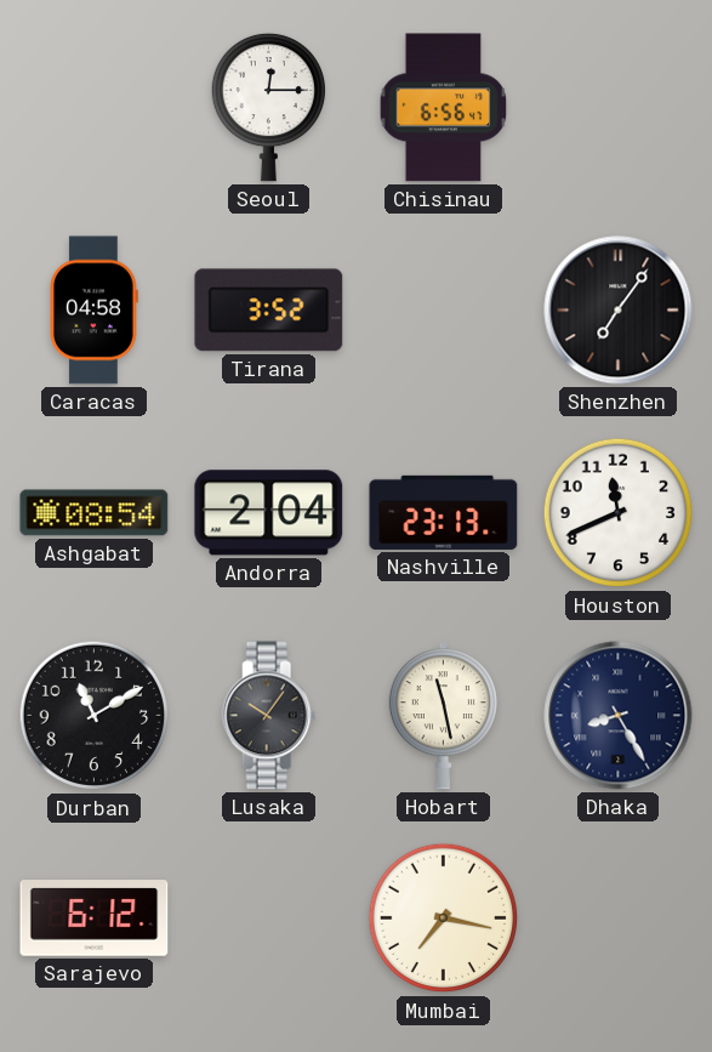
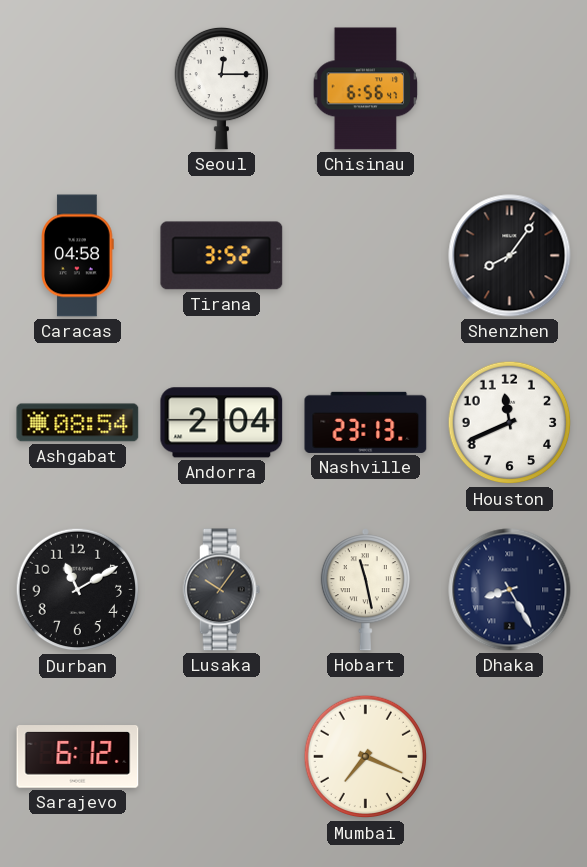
Shenzhen: 7:06 -> 8:06 (510, 256)
Mumbai: 7:17 -> 7:19 (366, 757)
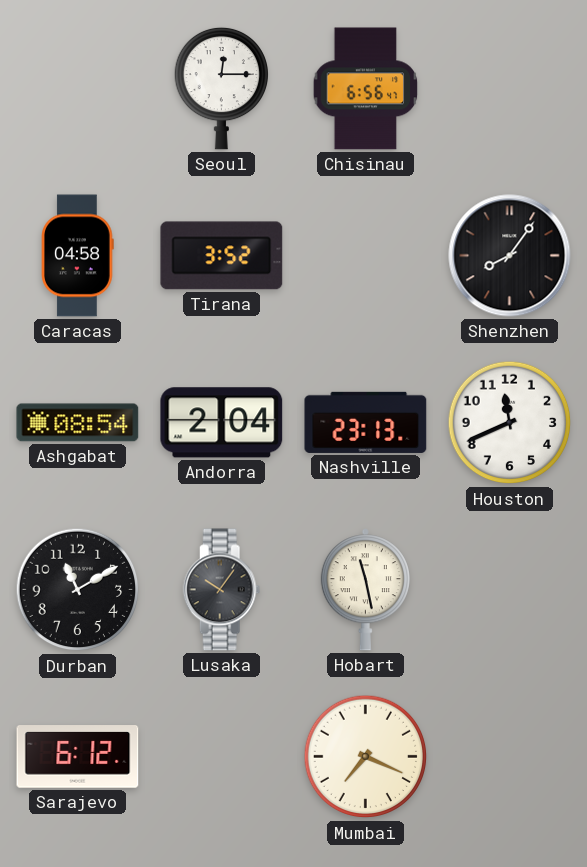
Dhaka: 8:25 -> none (510, 590)
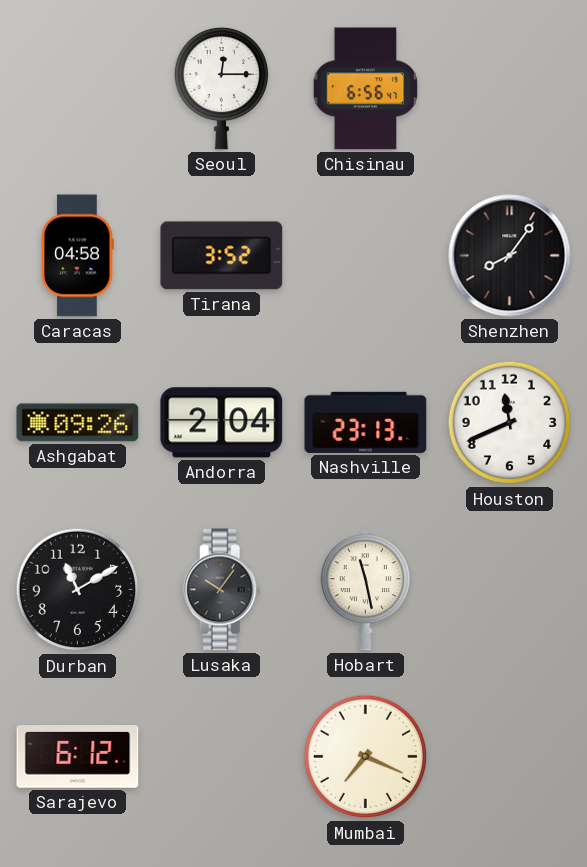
Ashgabat: 08:54 -> 09:26 (78, 423)
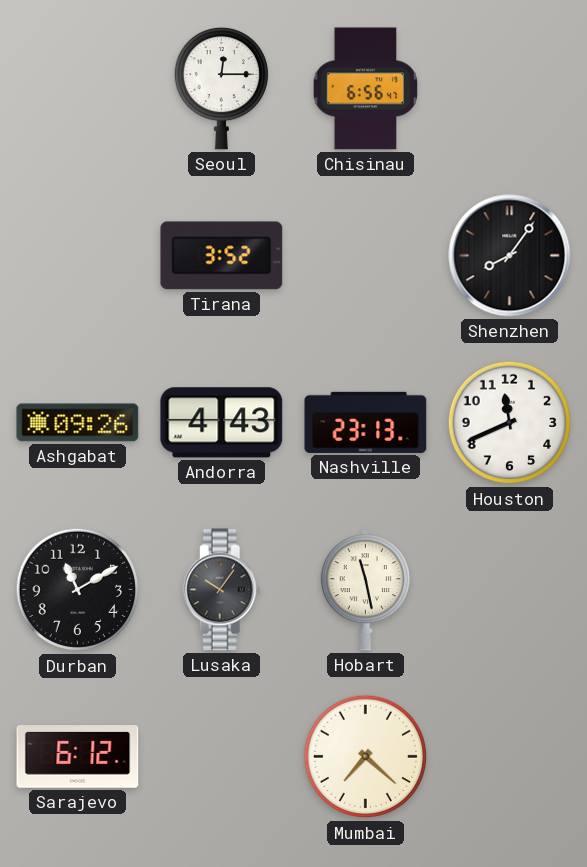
Caracas: 04:58 -> none (78, 256)
Andorra: 2:04 -> 4:43 (222, 423)
Mumbai: 7:19 -> 7:22 (366, 757)
